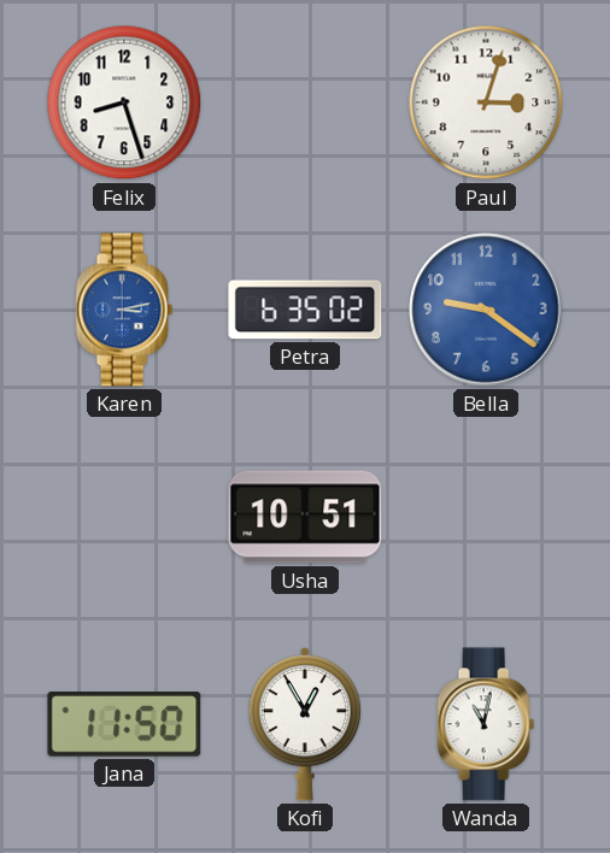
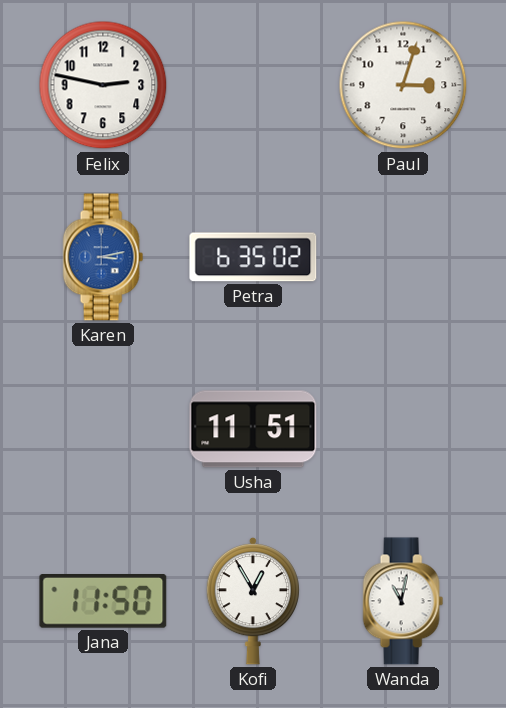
Felix: 8:27 -> 2:47 (103, 85)
Bella: 9:21 -> none (486, 310)
Usha: 10:51 -> 11:51 (253, 429)
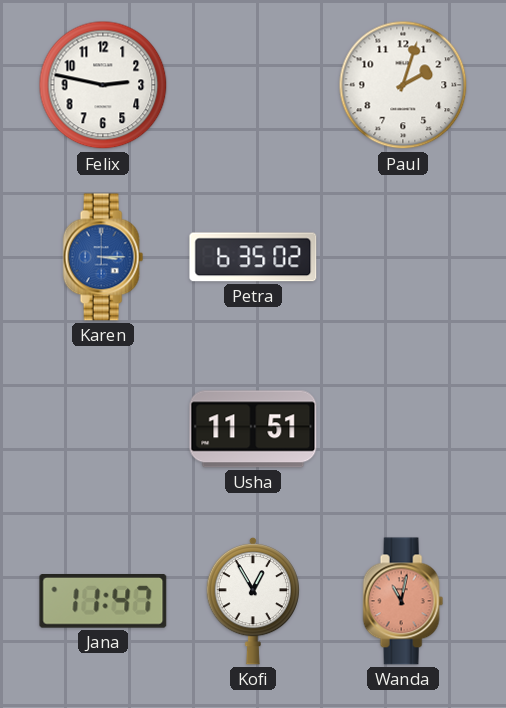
Paul: 3:03 -> 2:03 (403, 85)
Karen: 3:13 -> 3:15 (103, 257)
Jana: 11:50 -> 11:47 (103, 602)
Wanda dial: white -> salmon (403, 601)
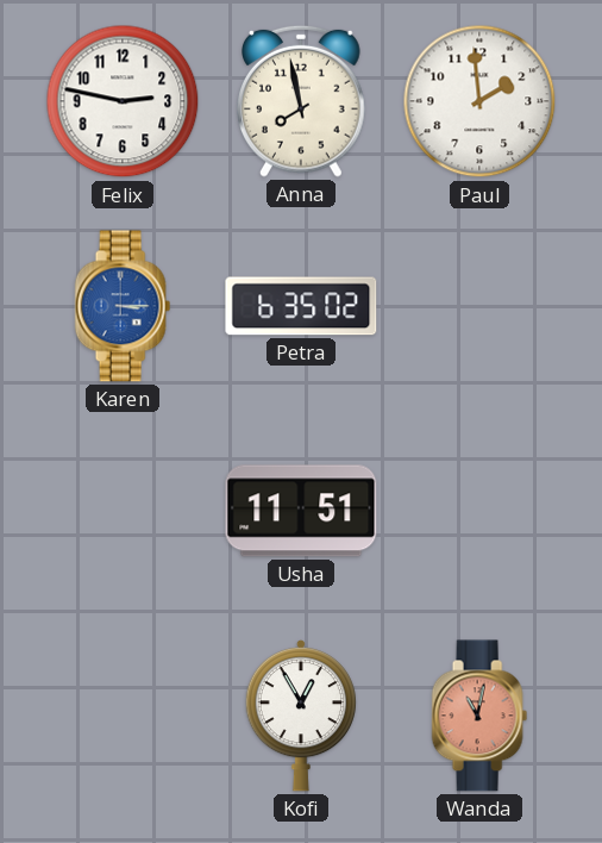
Anna: none -> 7:58 (302, 101)
Paul: 2:03 -> 1:59 (479, 101)
Jana: 11:47 -> none (103, 602)
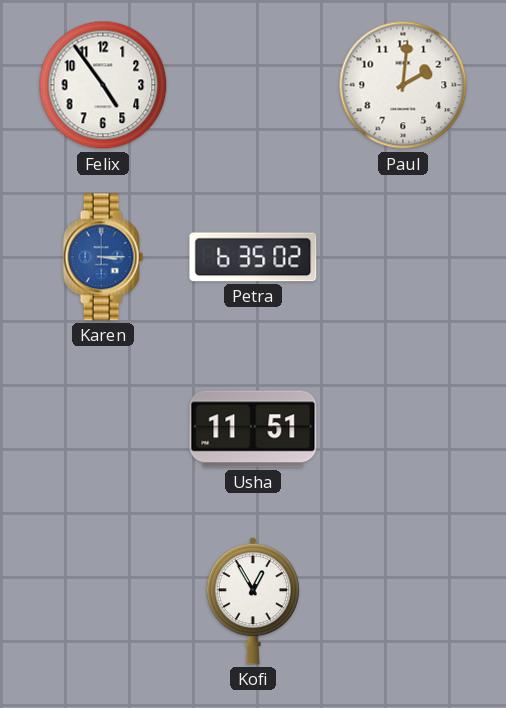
Felix: 2:47 -> 4:54 (103, 85)
Anna: 7:58 -> none (302, 101)
Paul: 1:59 -> 2:01 (403, 85)
Wanda: 11:02 -> none (479, 716)
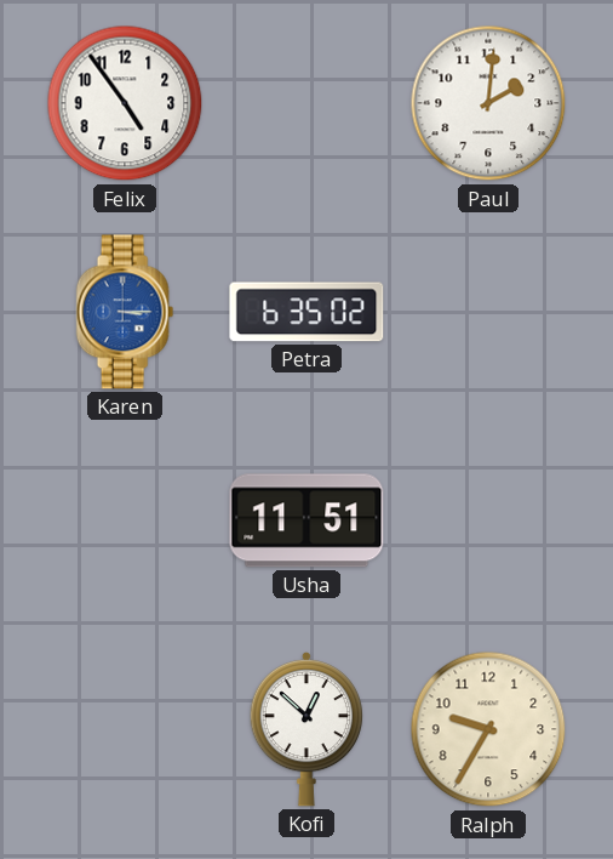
Kofi: 12:55 -> 12:52 (305, 729)
Ralph: none -> 9:35 (488, 729)
